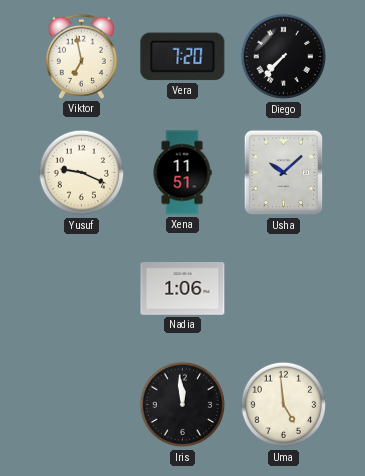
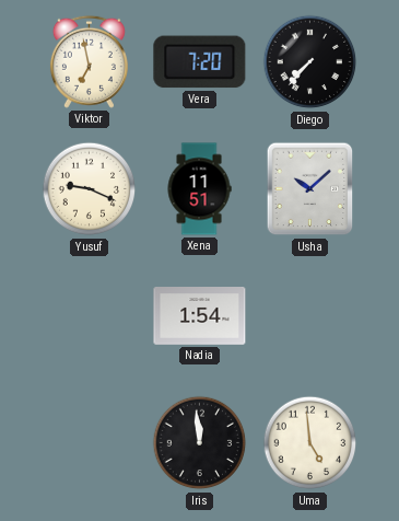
Nadia: 1:06 -> 1:54 (200, 316)
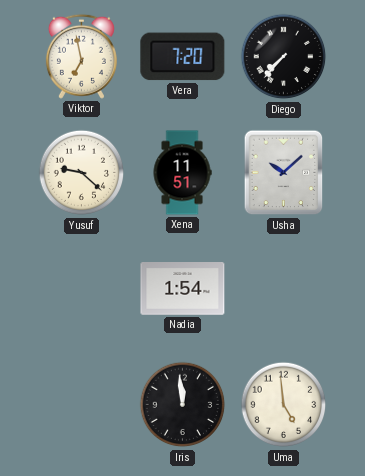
Yusuf: 9:19 -> 9:22 (82, 173)
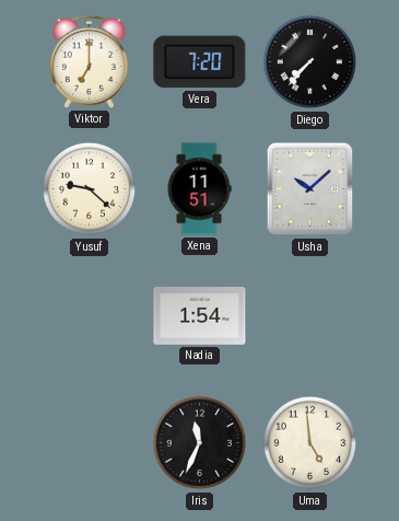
Viktor: 6:58 -> 7:00 (89, 61)
Iris: 11:59 -> 11:34 (200, 443)
